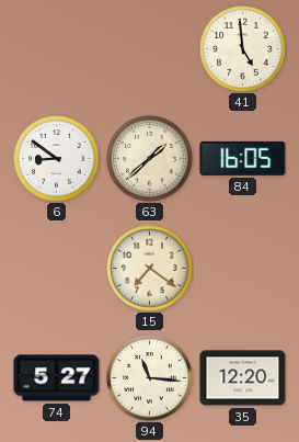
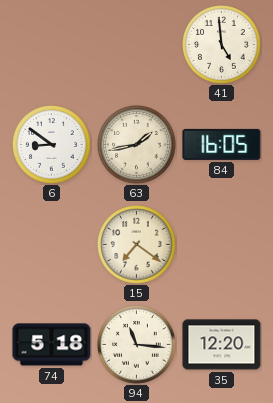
63: 1:38 -> 1:43 (137, 145)
74: 5:27 -> 5:18 (52, 345)
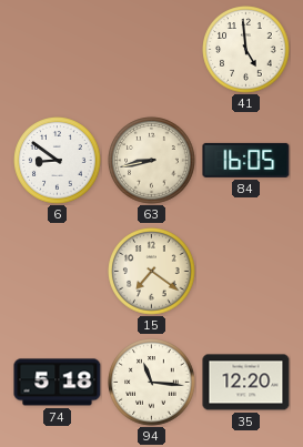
63: 1:43 -> 8:43 (152, 161)
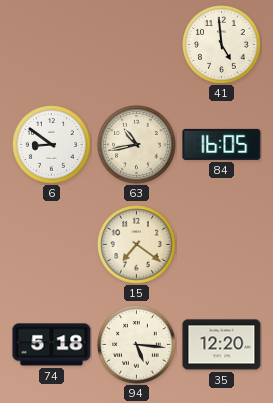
63: 8:43 -> 10:43 (137, 145)
94: 11:16 -> 5:16 (137, 345)
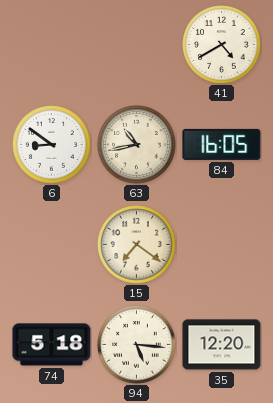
41: 4:59 -> 4:40 (222, 45)
